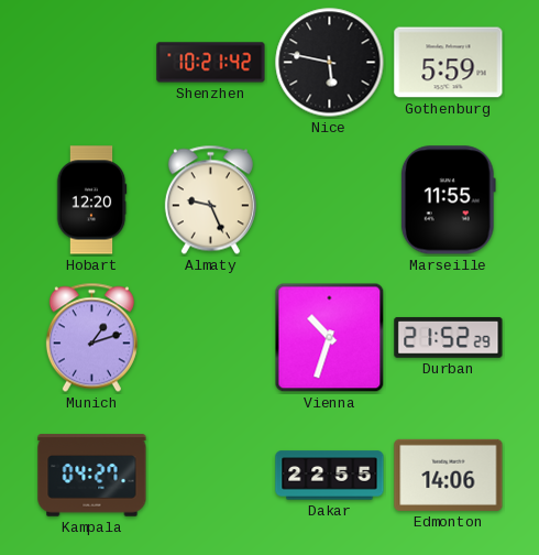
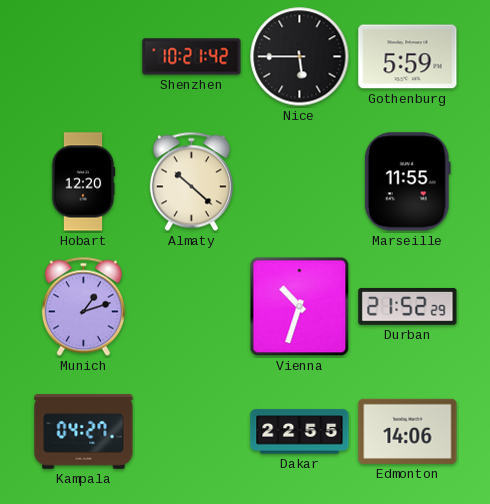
Nice: 5:47 -> 5:45 (300, 57)
Almaty: 9:26 -> 10:22 (191, 182)
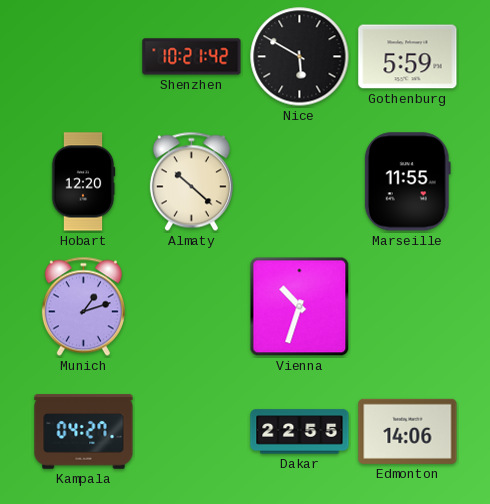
Nice: 5:45 -> 5:50 (300, 57)
Durban: 21:52 -> none (408, 306)
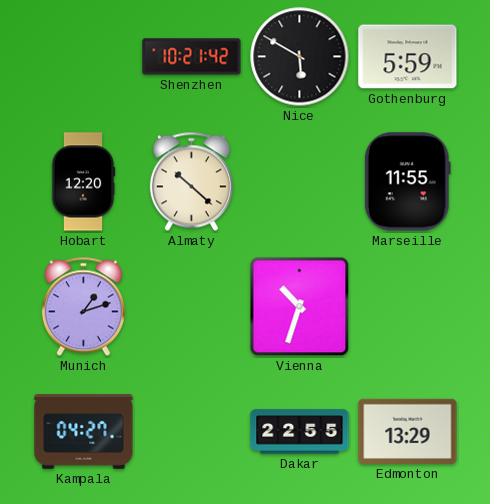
Edmonton: 14:06 -> 13:29 (408, 431)
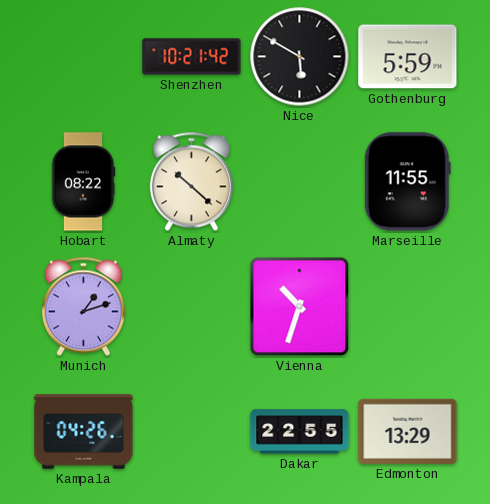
Hobart: 12:20 -> 08:22 (83, 182)
Kampala: 04:27 -> 04:26 (84, 432)
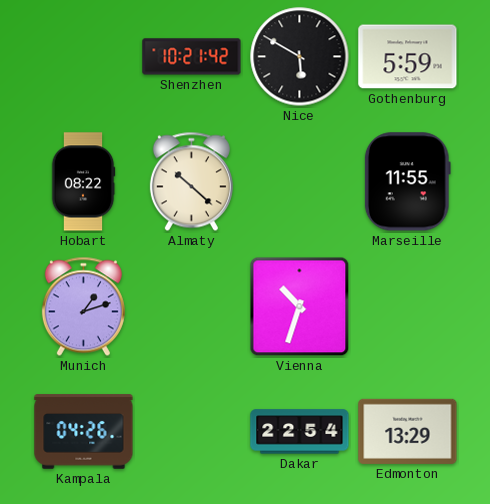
Dakar: 22:55 -> 22:54 (300, 432)
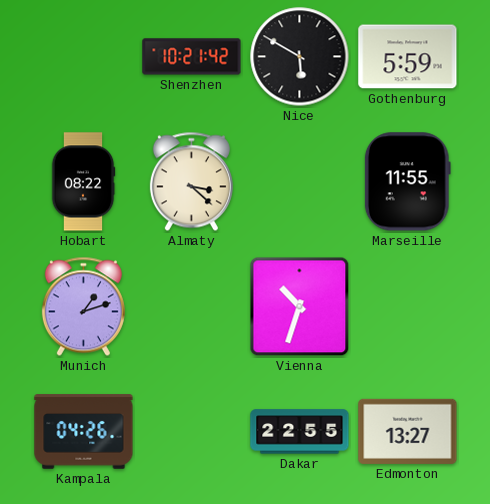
Almaty: 10:22 -> 3:22 (191, 182)
Dakar: 22:54 -> 22:55 (300, 432)
Edmonton: 13:29 -> 13:27 (408, 431)
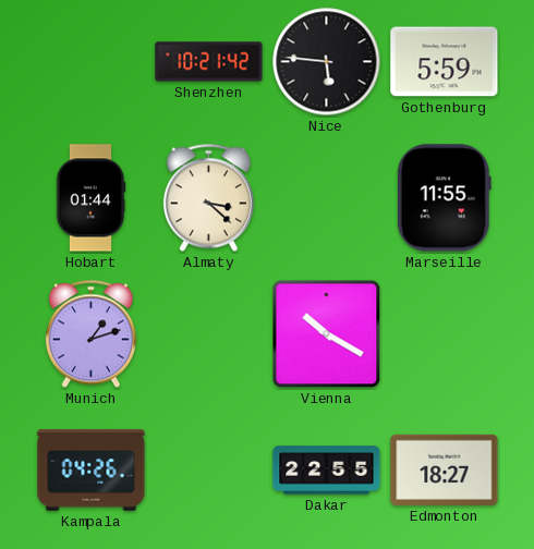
Nice: 5:50 -> 5:46 (327, 62)
Hobart: 08:22 -> 01:44 (90, 198)
Vienna: 10:33 -> 10:20 (327, 334)
Edmonton: 13:27 -> 18:27 (445, 469)
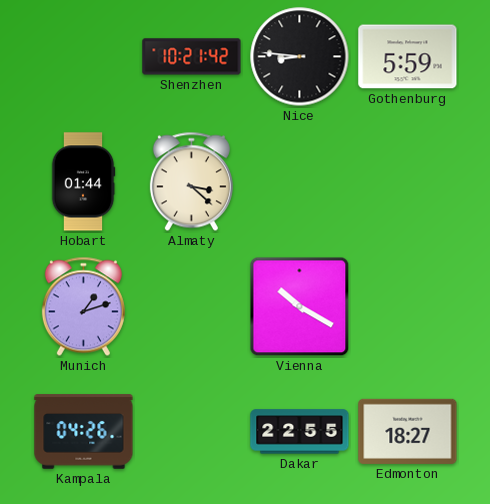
Nice: 5:46 -> 8:46 (300, 57)
Marseille: 11:55 -> none (444, 198)
